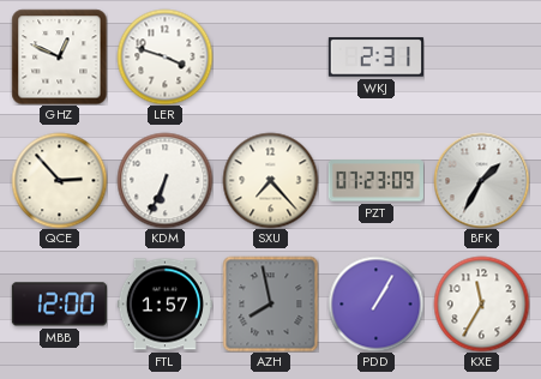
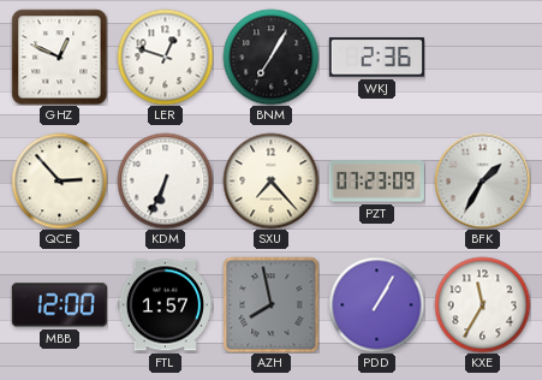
LER: 3:48 -> 12:48 (165, 57)
BNM: none -> 7:05 (270, 57)
WKJ: 2:31 -> 2:36 (376, 58)
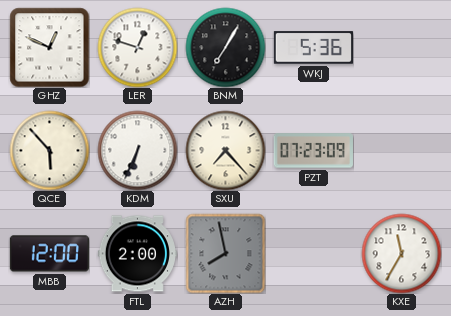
WKJ: 2:36 -> 5:36 (313, 48)
QCE: 2:53 -> 5:53 (49, 150)
BFK: 1:35 -> none (482, 180)
FTL: 1:57 -> 2:00 (137, 254)
PDD: 1:05 -> none (376, 304)
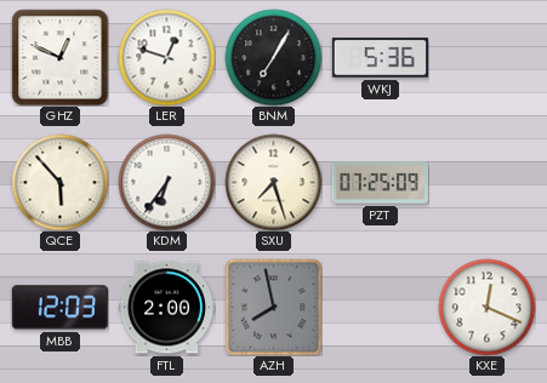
KDM: 6:34 -> 6:36 (166, 182)
SXU: 7:23 -> 7:27 (273, 182)
PZT: 07:23 -> 07:25 (380, 183)
MBB: 12:00 -> 12:03 (59, 308)
KXE: 11:35 -> 12:19 (486, 307)
